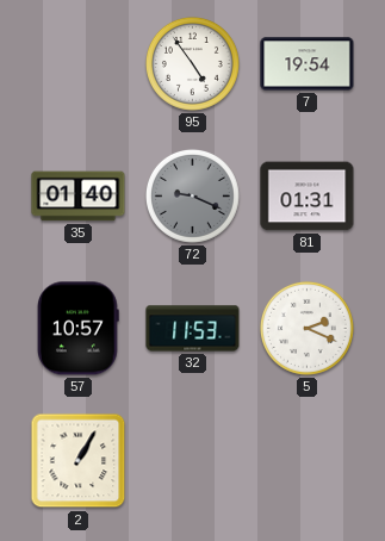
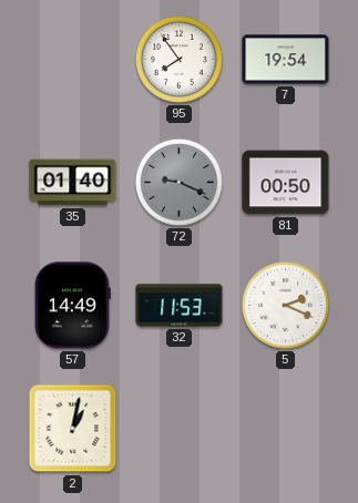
95: 4:54 -> 7:54 (178, 59)
81: 01:31 -> 00:50 (286, 183)
57: 10:57 -> 14:49 (73, 306)
2: 1:05 -> 1:02 (73, 429)
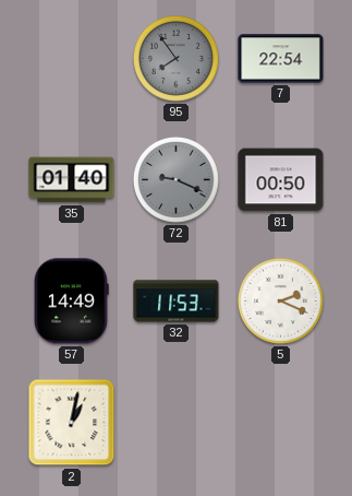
95 dial: white -> grey (175, 58)
7: 19:54 -> 22:54 (281, 59)
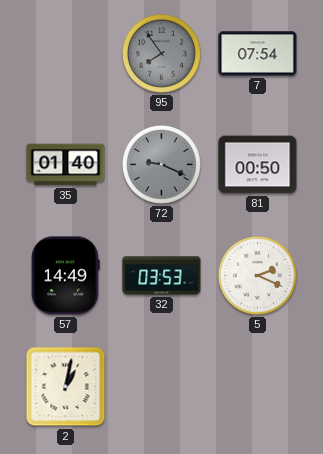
7: 22:54 -> 07:54 (258, 54)
32: 11:53 -> 03:53 (162, 276)
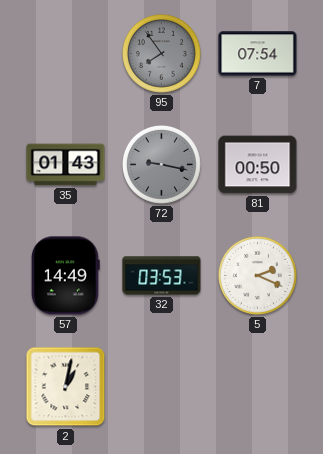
35: 01:40 -> 01:43 (66, 165)
72: 9:19 -> 9:17 (161, 164)
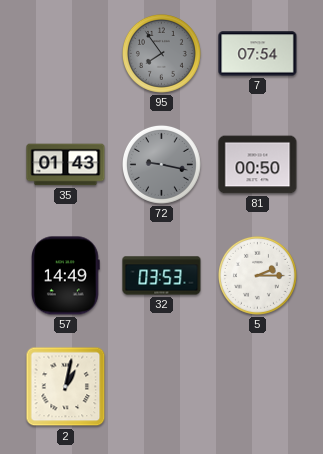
5: 2:19 -> 2:15 (257, 275)
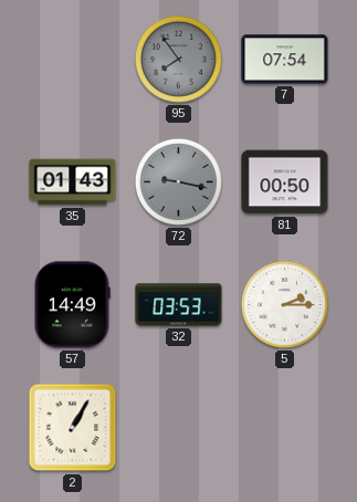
2: 1:02 -> 1:05 (73, 428)
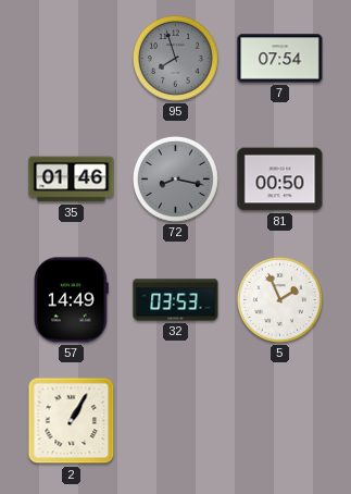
95: 7:54 -> 7:57 (175, 58)
35: 01:43 -> 01:46 (72, 180)
72: 9:17 -> 8:17 (175, 178)
5: 2:15 -> 1:56 (279, 299)
